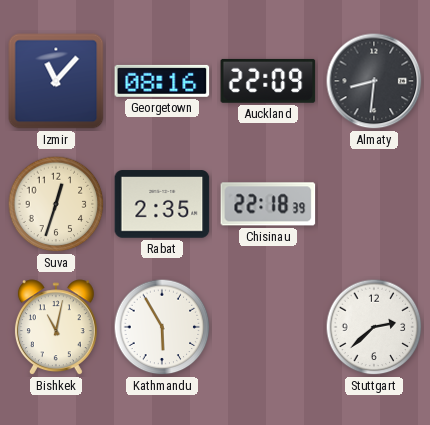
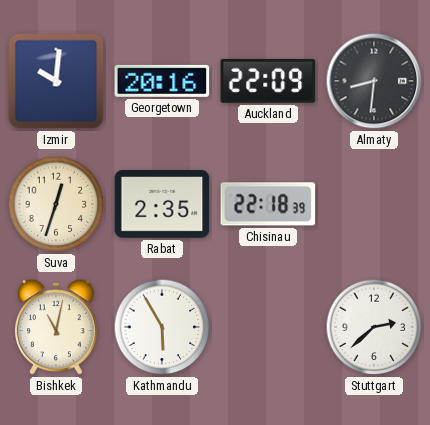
Izmir: 11:07 -> 10:01 (56, 81)
Georgetown: 08:16 -> 20:16 (162, 81)
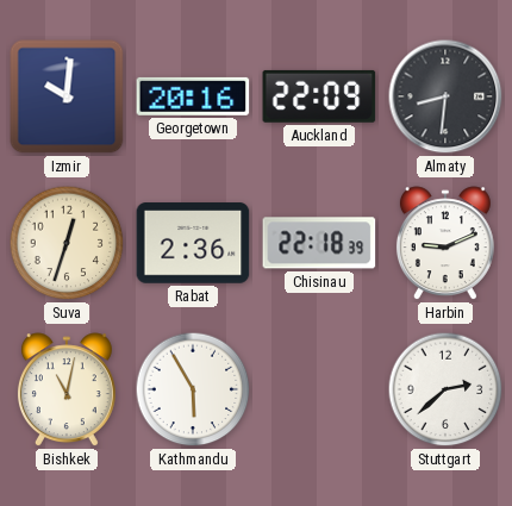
Rabat: 2:35 -> 2:36 (193, 243)
Harbin: none -> 9:11 (445, 244)
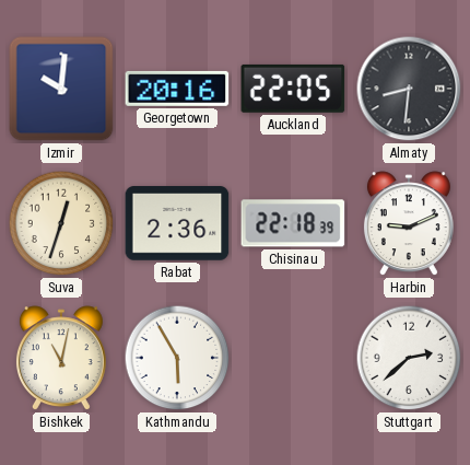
Auckland: 22:09 -> 22:05 (293, 89)
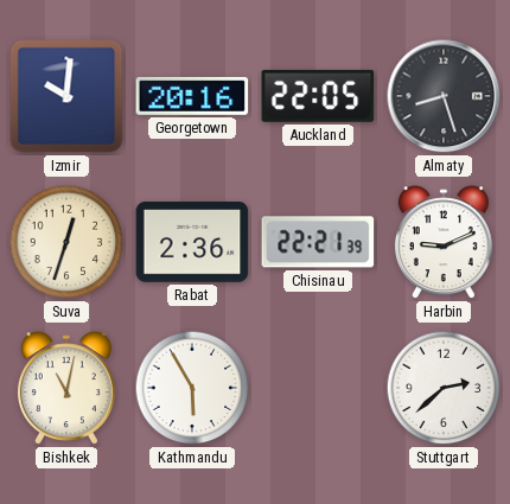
Almaty: 8:31 -> 8:27 (444, 96)
Chisinau: 22:18 -> 22:21 (318, 242)
